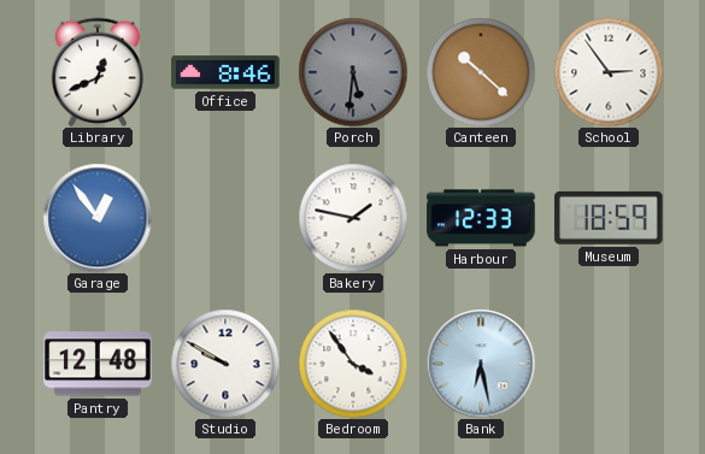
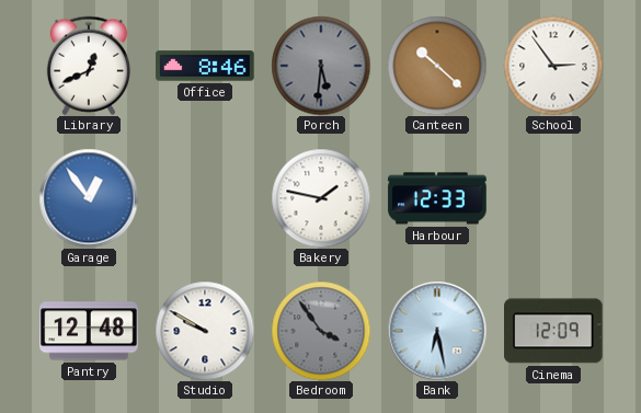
Museum: 18:59 -> none (609, 218)
Bedroom dial: white -> grey (321, 331)
Cinema: none -> 12:09 (554, 331)
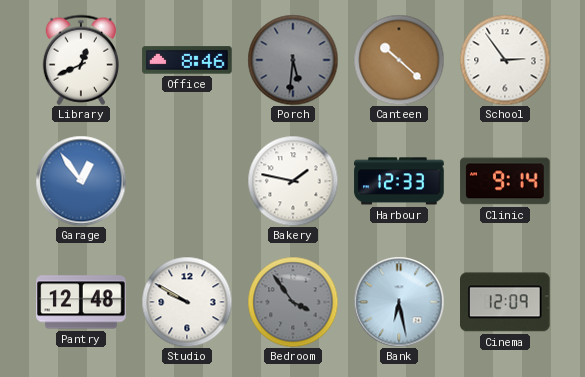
Clinic: none -> 9:14 (505, 181)
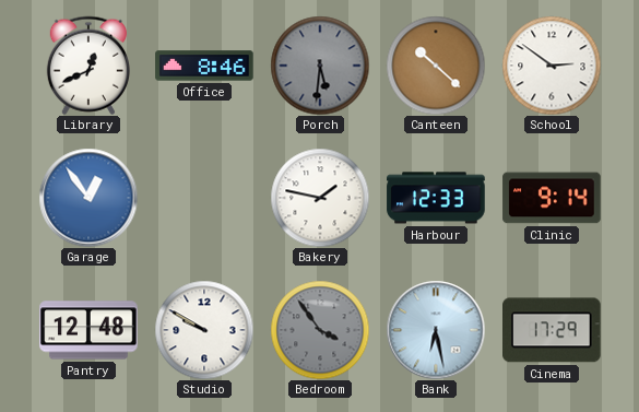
School: 2:54 -> 2:51 (552, 66)
Cinema: 12:09 -> 17:29 (553, 330)
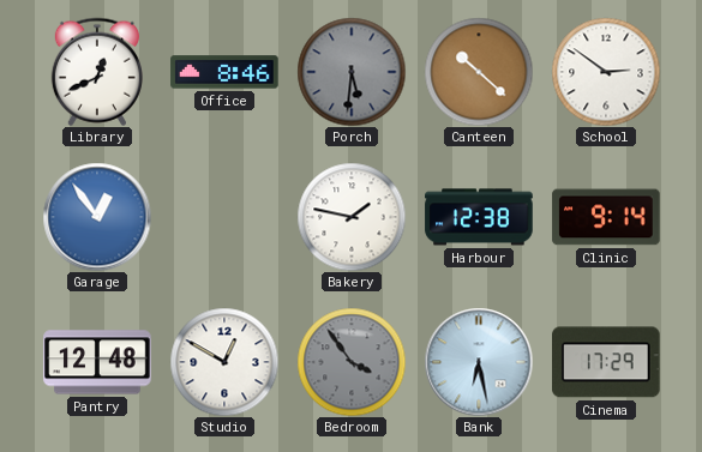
Harbour: 12:33 -> 12:38 (479, 217)
Studio: 9:50 -> 12:50 (224, 362)
